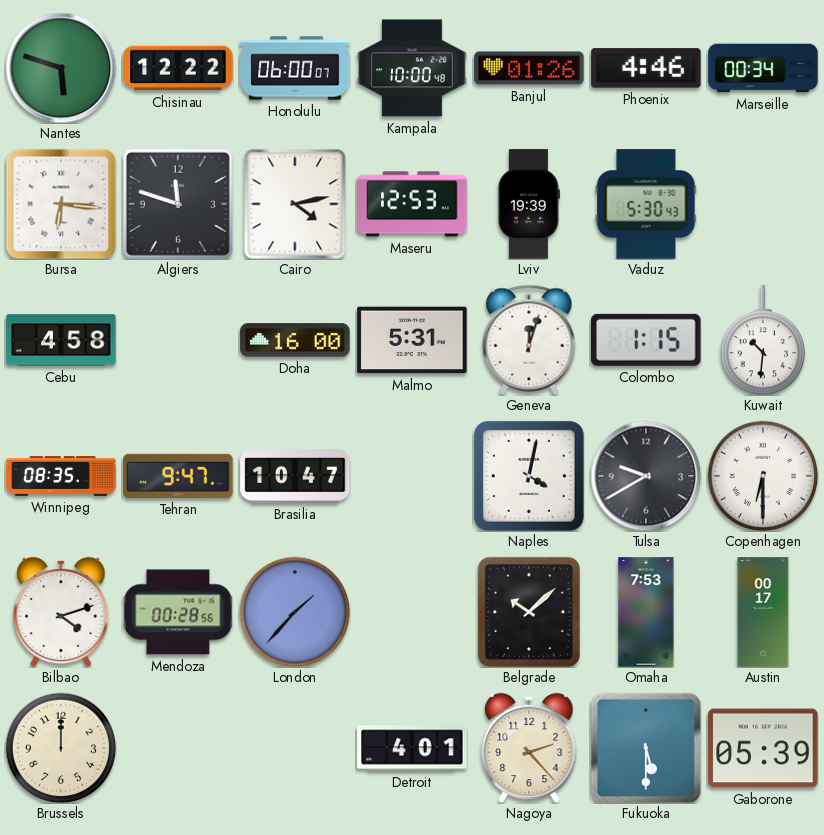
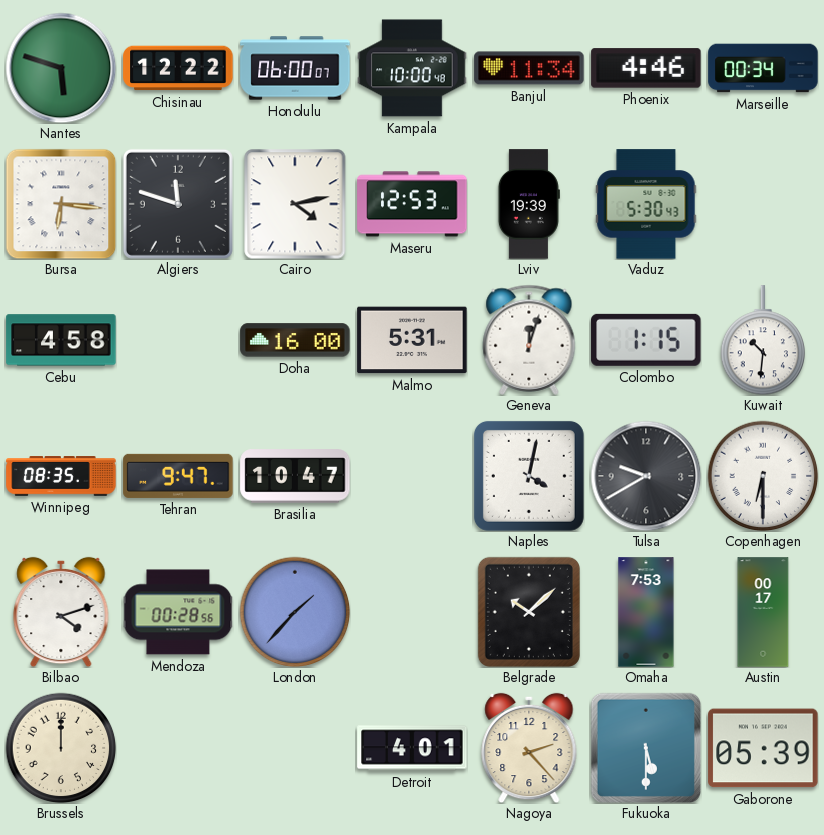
Banjul: 01:26 -> 11:34 (529, 68)
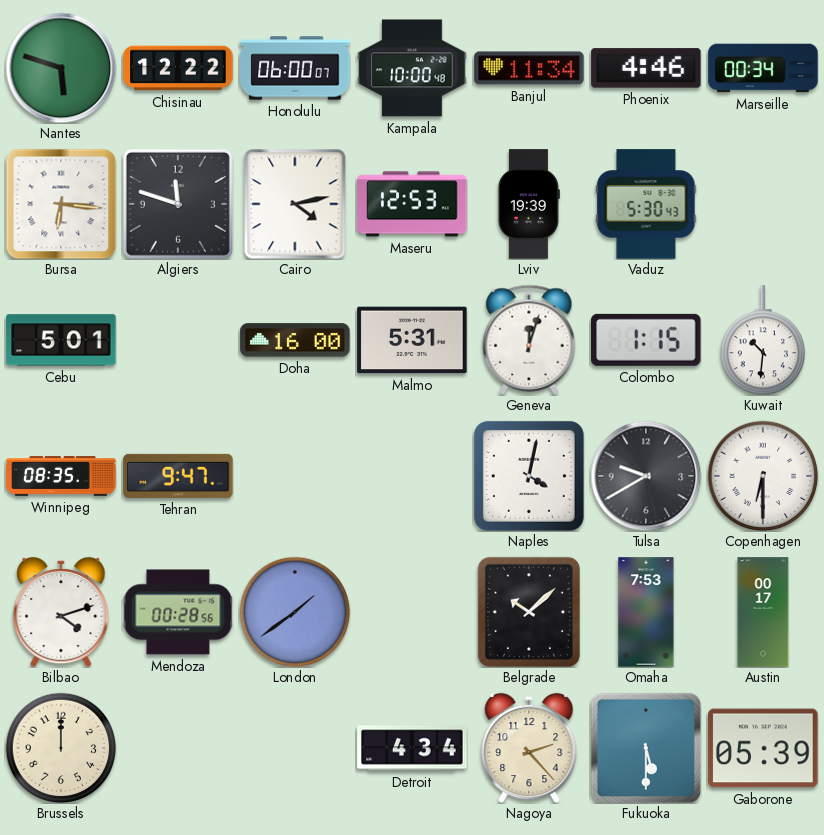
Cebu: 4:58 -> 5:01 (61, 340)
Brasilia: 10:47 -> none (295, 476)
London: 1:37 -> 1:39 (295, 612)
Detroit: 4:01 -> 4:34 (412, 748)
